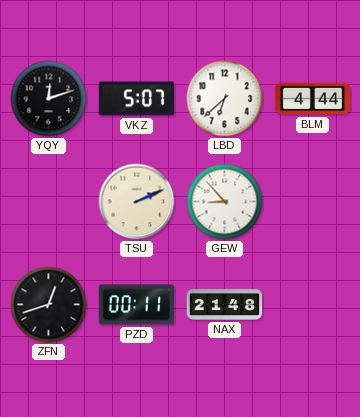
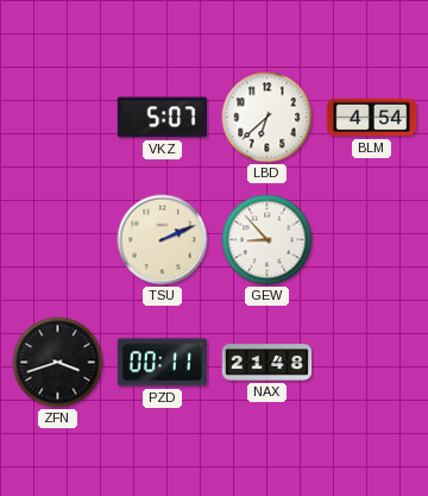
YQY: 12:12 -> none (49, 99)
BLM: 4:44 -> 4:54 (372, 118)
ZFN: 12:42 -> 3:42 (58, 363)
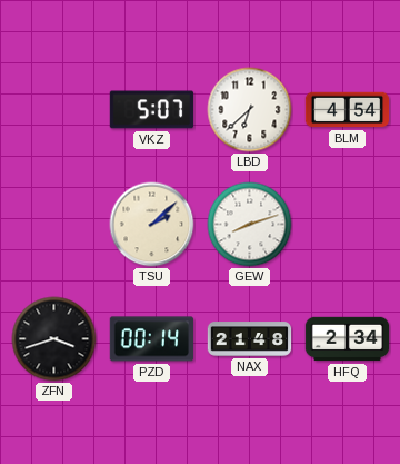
TSU: 2:11 -> 2:08 (152, 225)
GEW: 8:53 -> 8:12 (250, 225)
PZD: 00:11 -> 00:14 (152, 339)
HFQ: none -> 2:34 (348, 339)
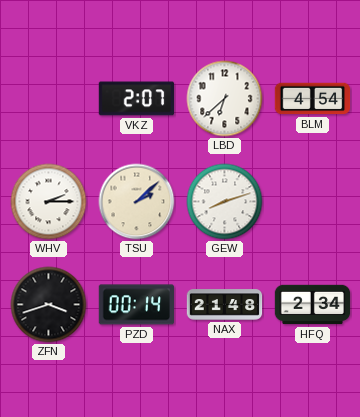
VKZ: 5:07 -> 2:07 (137, 99)
WHV: none -> 2:15 (49, 202)
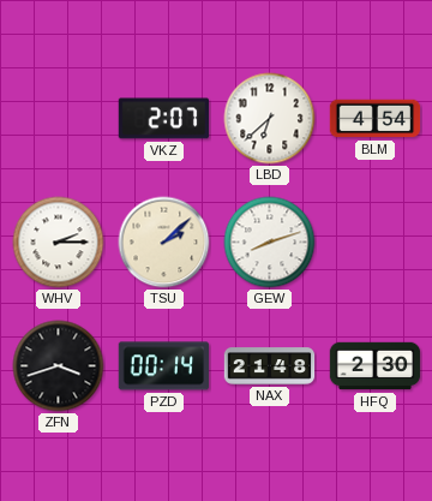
HFQ: 2:34 -> 2:30 (376, 366)
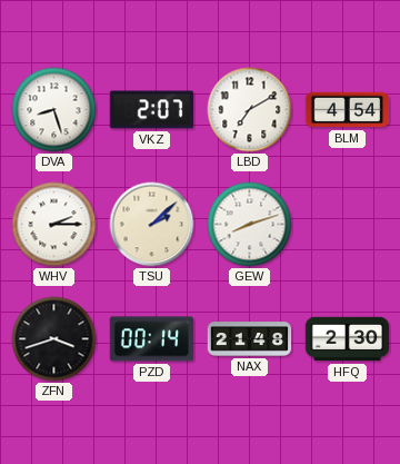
DVA: none -> 8:27 (54, 110)
LBD: 6:38 -> 7:10 (250, 110)
